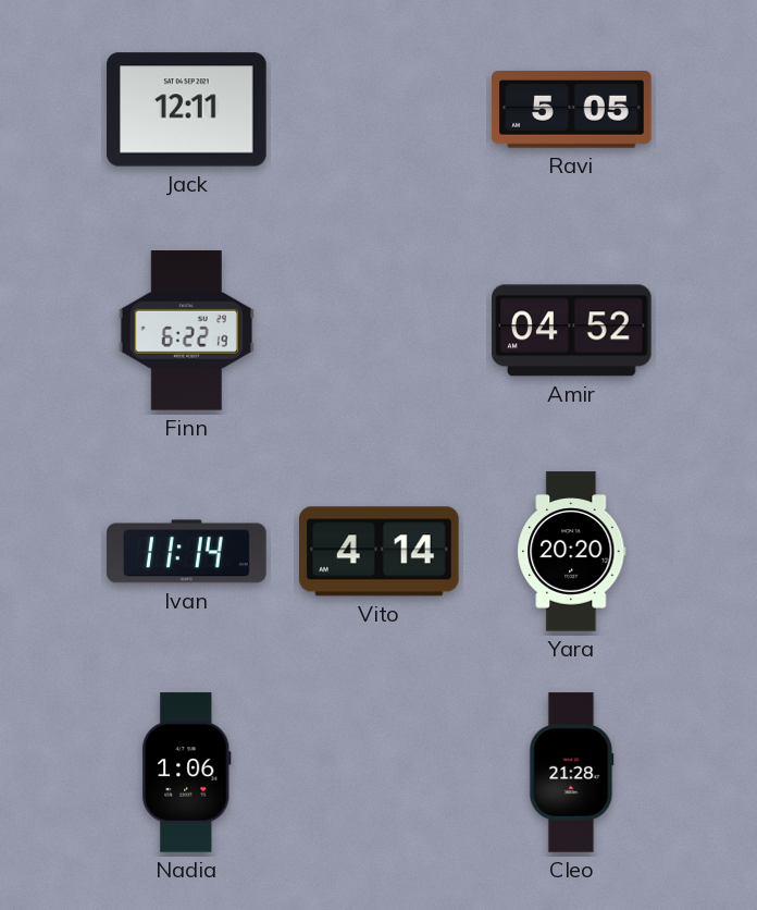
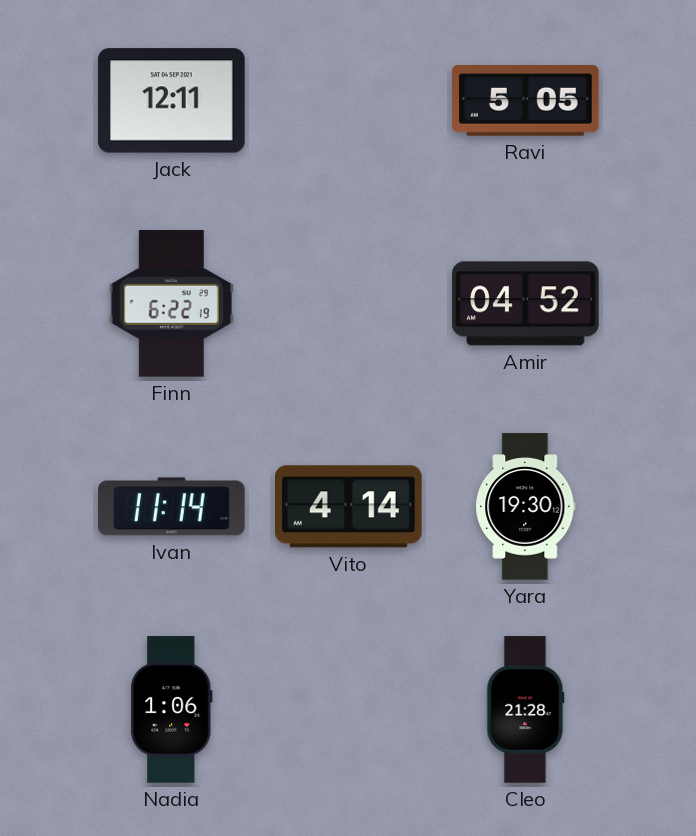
Yara: 20:20 -> 19:30 (526, 507)
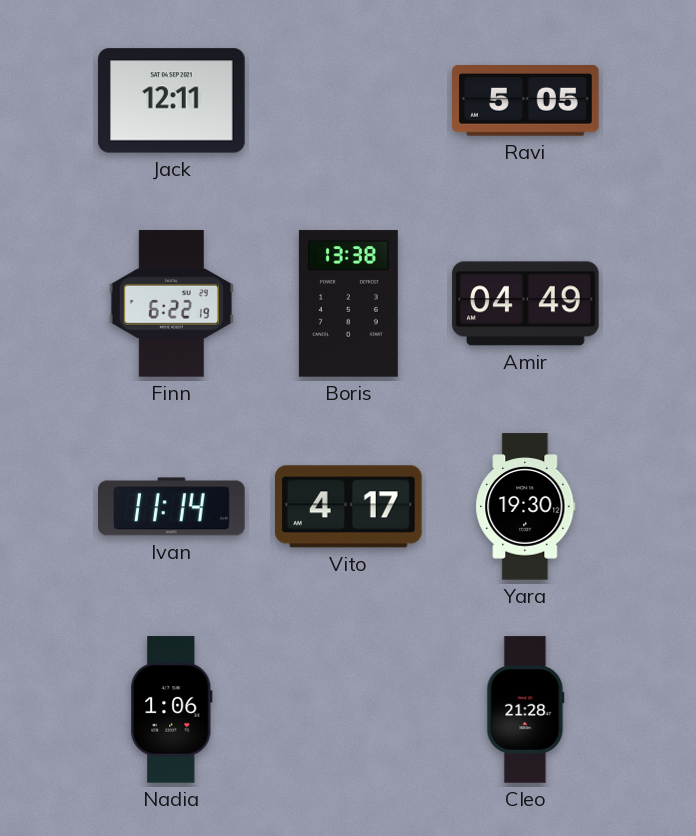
Boris: none -> 13:38 (348, 304)
Amir: 04:52 -> 04:49 (526, 304)
Vito: 4:14 -> 4:17 (349, 507)
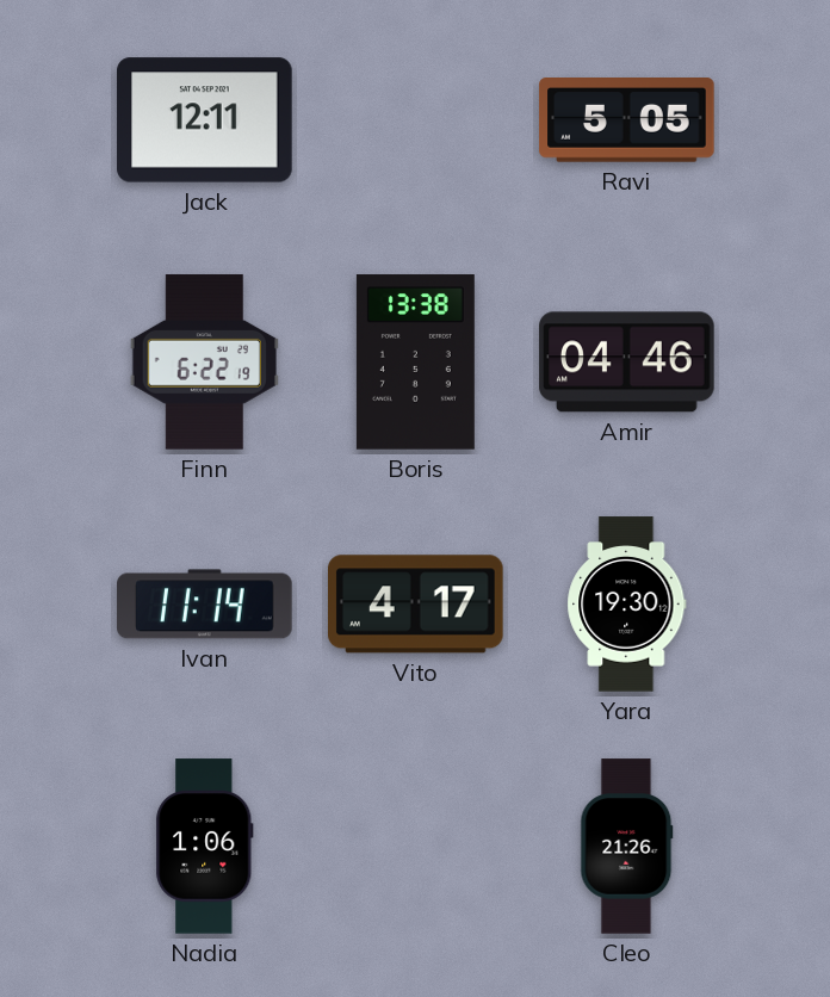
Amir: 04:49 -> 04:46 (627, 363)
Cleo: 21:28 -> 21:26 (627, 847)
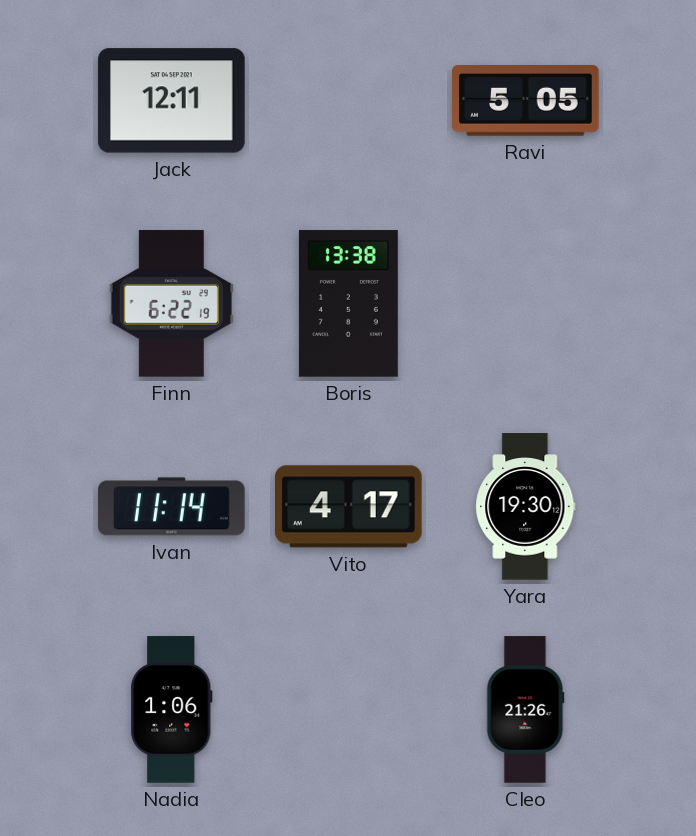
Amir: 04:46 -> none (627, 363)
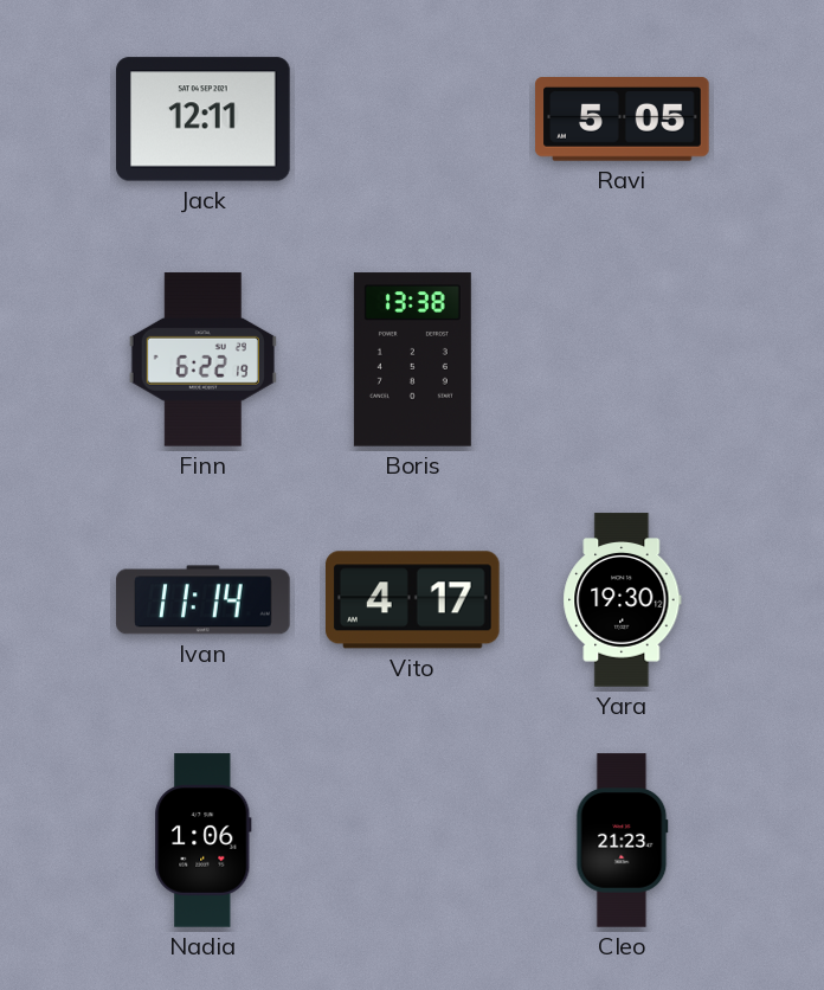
Cleo: 21:26 -> 21:23 (623, 841)
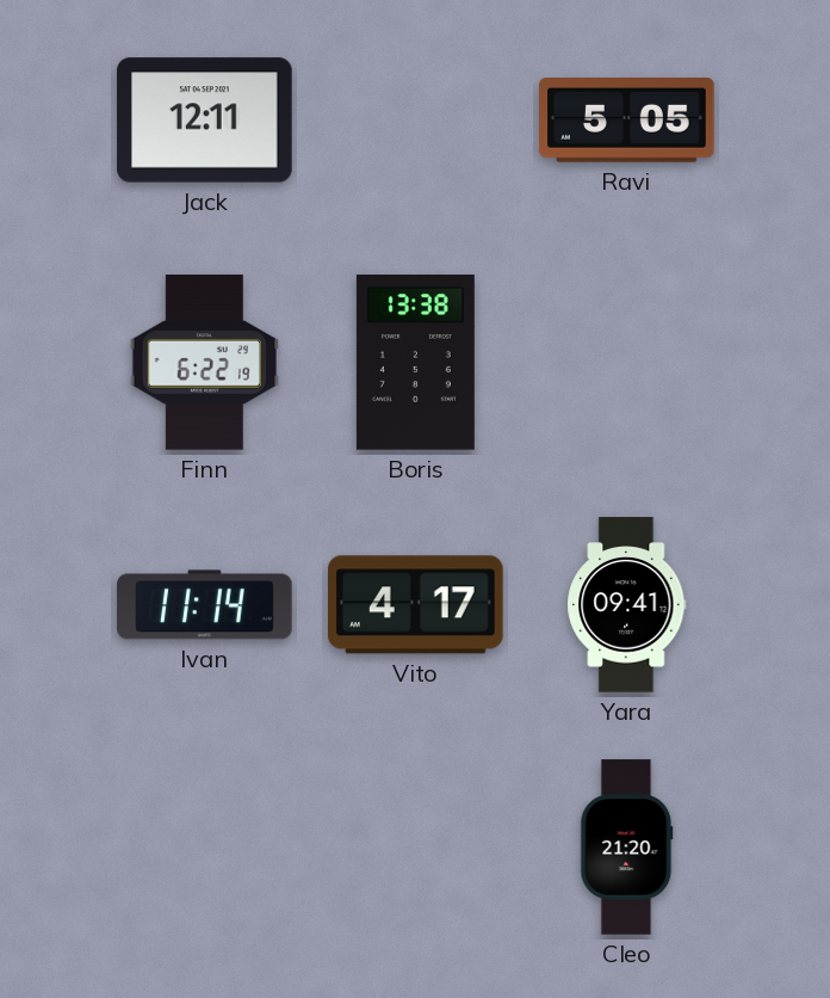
Yara: 19:30 -> 09:41 (627, 605)
Nadia: 1:06 -> none (204, 841)
Cleo: 21:23 -> 21:20 (627, 848)
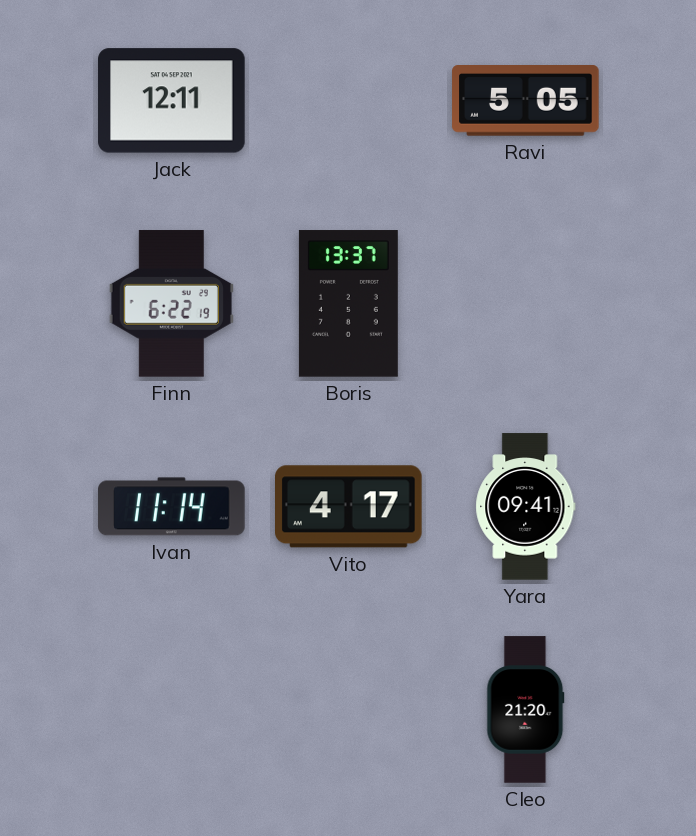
Boris: 13:38 -> 13:37 (348, 304)
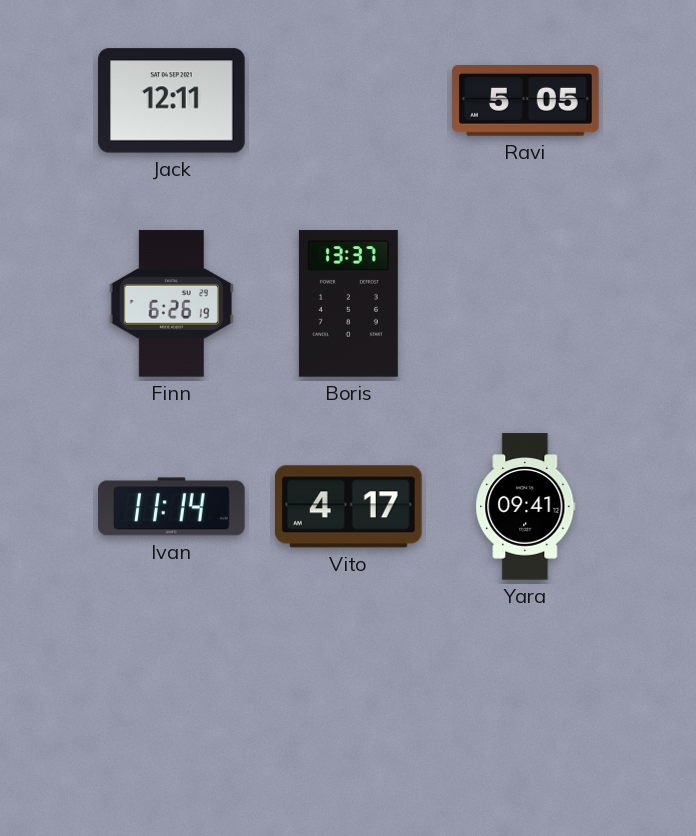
Finn: 6:22 -> 6:26 (171, 304)
Cleo: 21:20 -> none (526, 710)
